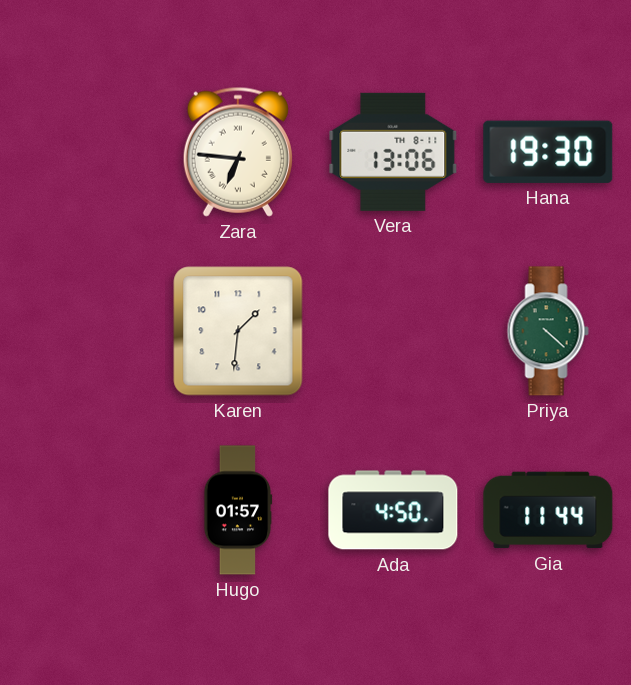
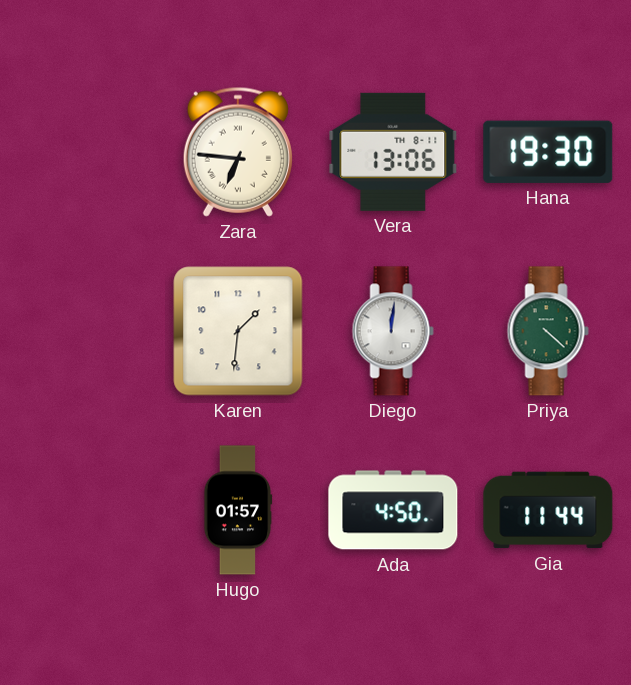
Diego: none -> 12:01 (393, 331)
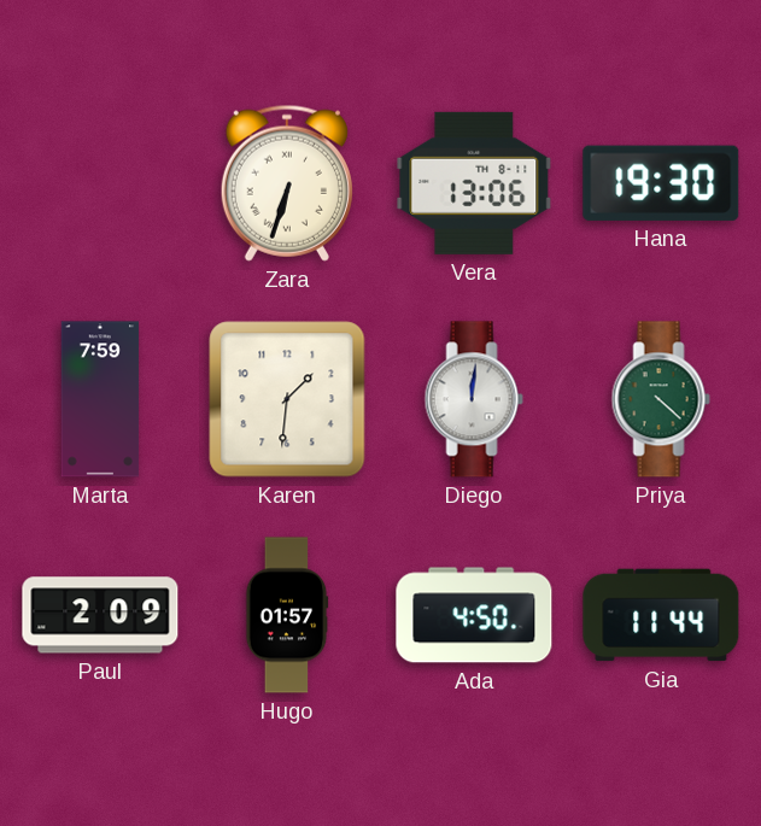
Zara: 6:46 -> 6:33 (287, 183)
Marta: none -> 7:59 (100, 399)
Paul: none -> 2:09 (100, 615)
